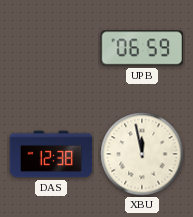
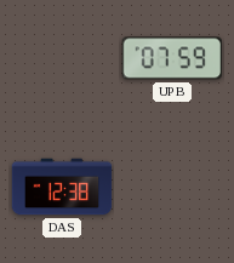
UPB: 06:59 -> 07:59 (171, 58)
XBU: 11:58 -> none (142, 154)
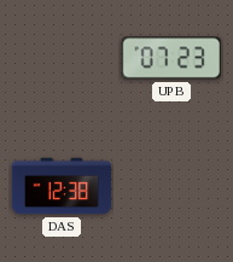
UPB: 07:59 -> 07:23 (170, 58)
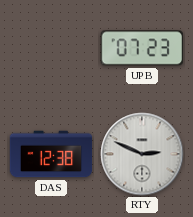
RTY: none -> 2:49 (142, 154)
